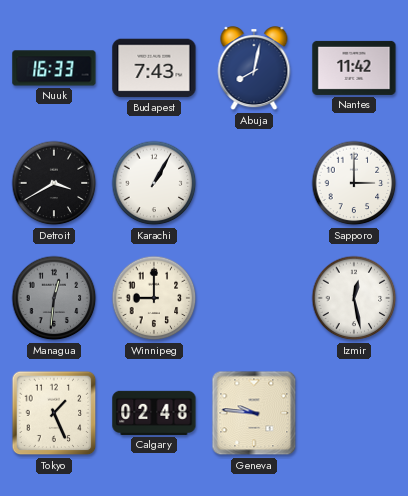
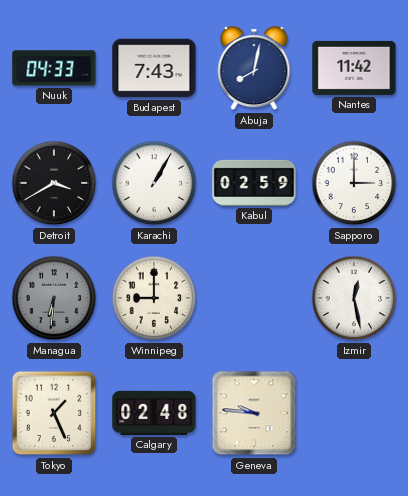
Nuuk: 16:33 -> 04:33 (54, 68)
Kabul: none -> 02:59 (254, 183)
Managua: 12:31 -> 6:31 (54, 298)
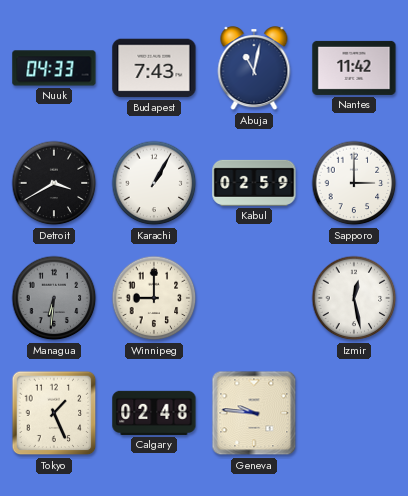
Abuja: 8:02 -> 11:02 (254, 69)
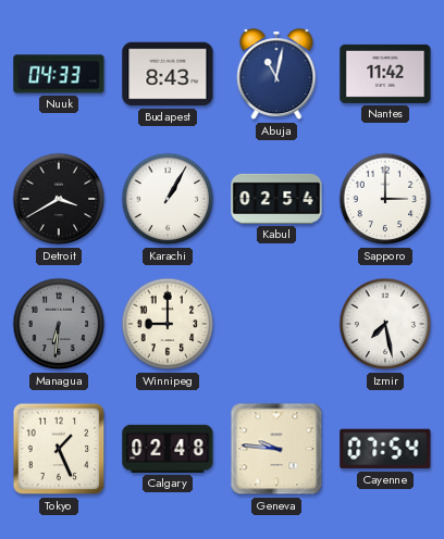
Budapest: 7:43 -> 8:43 (168, 74)
Kabul: 02:59 -> 02:54 (276, 199)
Izmir: 12:28 -> 7:28 (385, 324)
Cayenne: none -> 07:54 (385, 449)
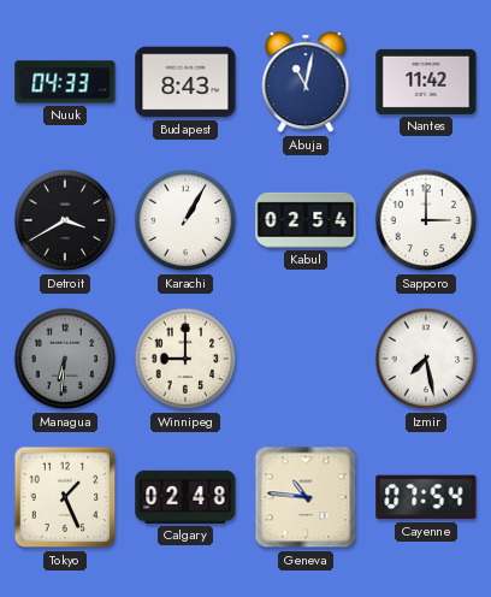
Geneva: 9:46 -> 10:46 (306, 497)
